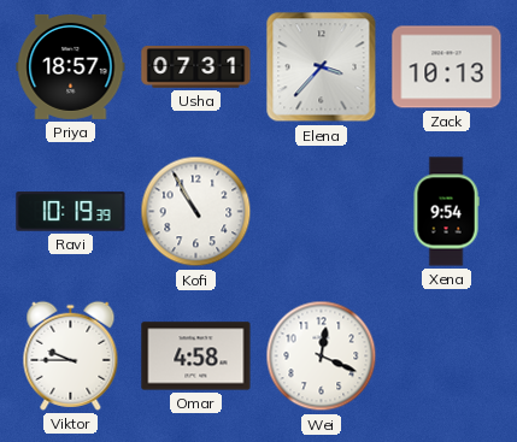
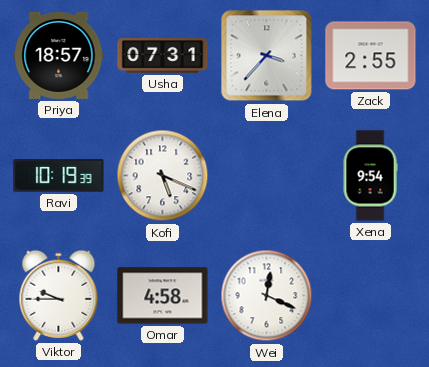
Zack: 10:13 -> 2:55 (371, 56)
Kofi: 10:55 -> 5:19 (163, 176)
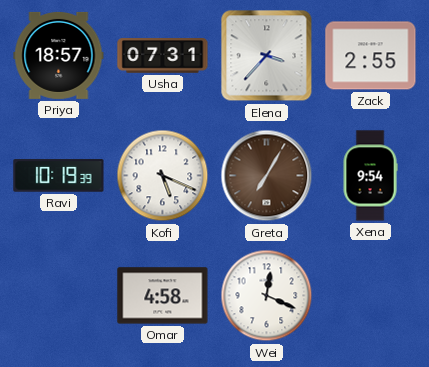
Greta: none -> 7:05 (267, 176)
Viktor: 9:45 -> none (59, 295)
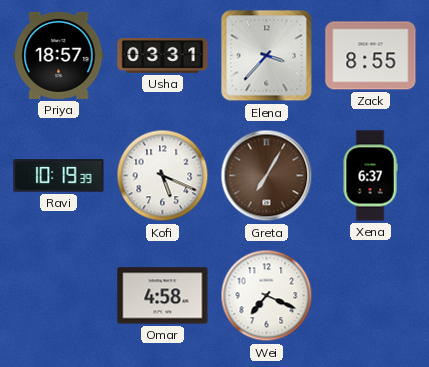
Usha: 07:31 -> 03:31 (163, 56)
Zack: 2:55 -> 8:55 (371, 56)
Xena: 9:54 -> 6:37 (370, 176)
Wei: 12:19 -> 7:19 (267, 296)
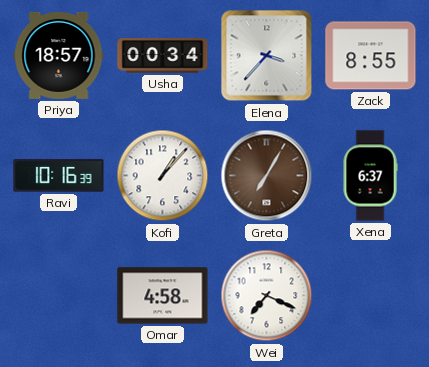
Usha: 03:31 -> 00:34 (163, 56)
Ravi: 10:19 -> 10:16 (59, 176)
Kofi: 5:19 -> 1:07 (163, 176)
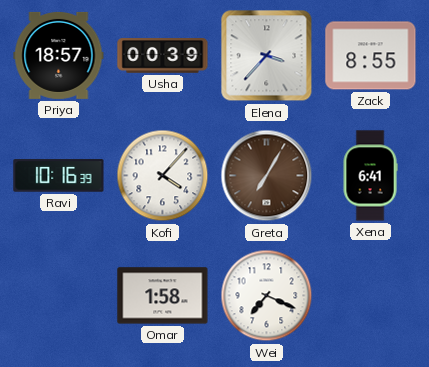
Usha: 00:34 -> 00:39 (163, 56)
Kofi: 1:07 -> 4:07 (163, 176)
Xena: 6:37 -> 6:41 (370, 176)
Omar: 4:58 -> 1:58 (163, 296)
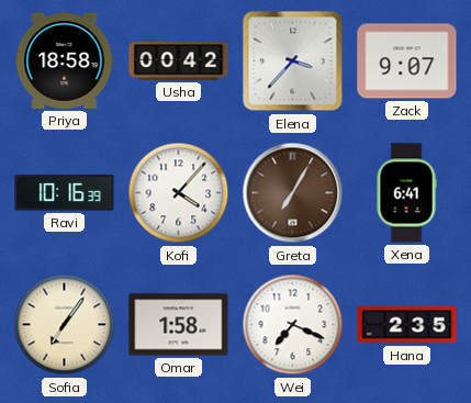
Priya: 18:57 -> 18:58 (65, 60)
Usha: 00:39 -> 00:42 (179, 61)
Zack: 8:55 -> 9:07 (407, 61)
Sofia: none -> 7:06 (65, 325)
Hana: none -> 2:35 (407, 325)
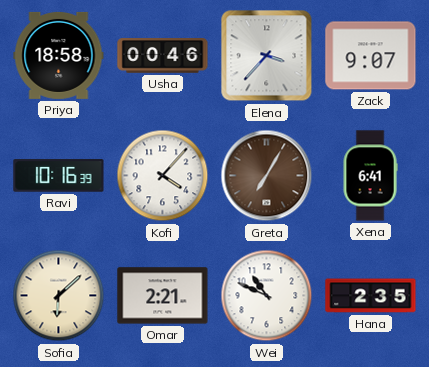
Usha: 00:42 -> 00:46 (163, 56)
Sofia: 7:06 -> 6:08 (59, 296)
Omar: 1:58 -> 2:21 (163, 296)
Wei: 7:19 -> 10:49 (267, 296)
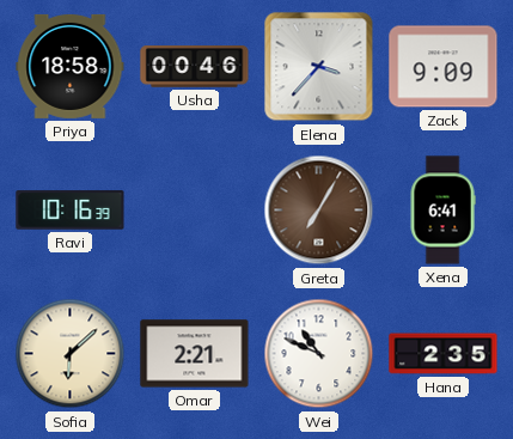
Zack: 9:07 -> 9:09 (444, 67)
Kofi: 4:07 -> none (163, 176)
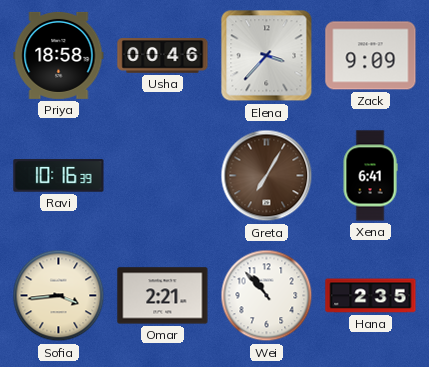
Sofia: 6:08 -> 3:44 (59, 296)
Wei: 10:49 -> 10:53 (267, 296)
